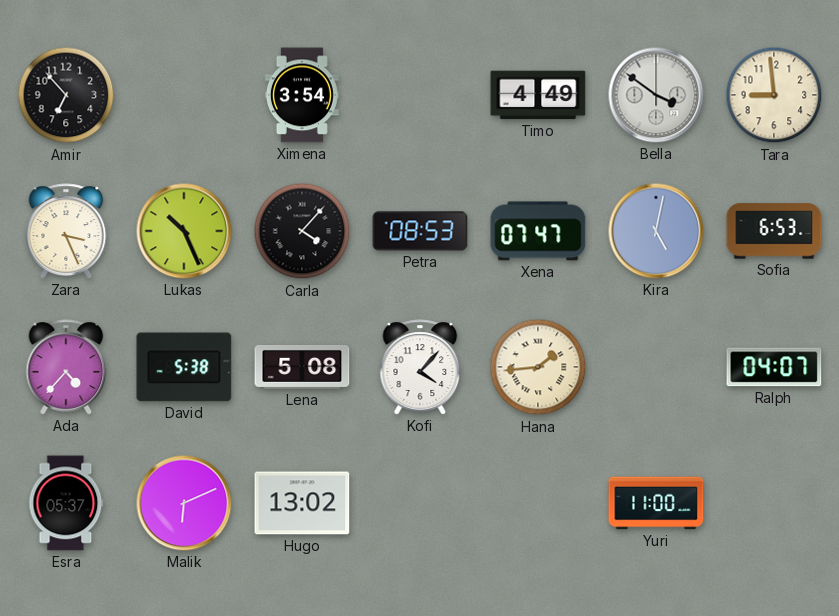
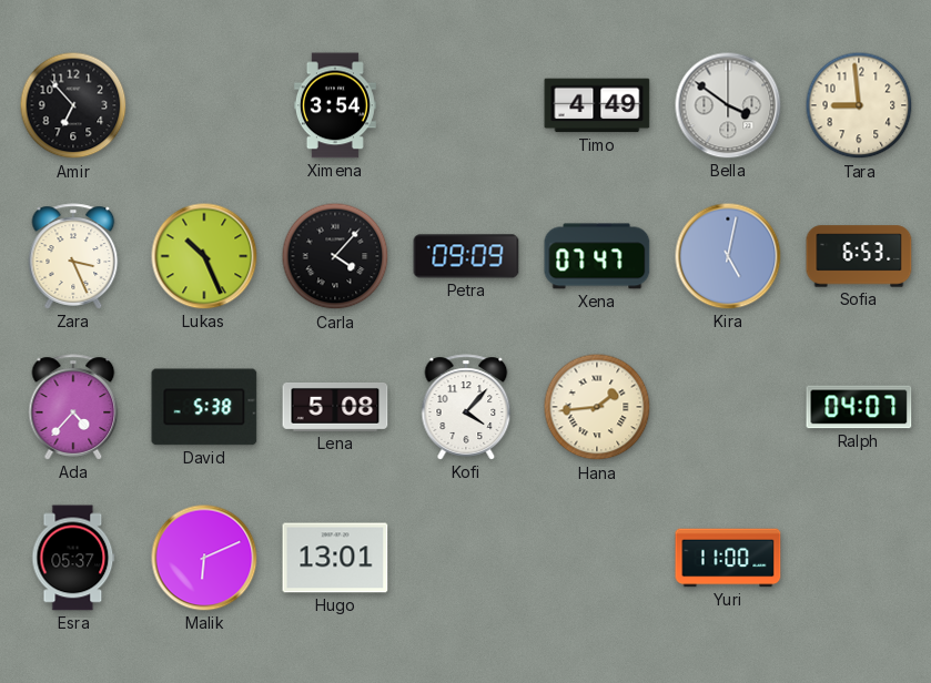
Petra: 08:53 -> 09:09 (466, 256)
Hugo: 13:02 -> 13:01 (335, 558)
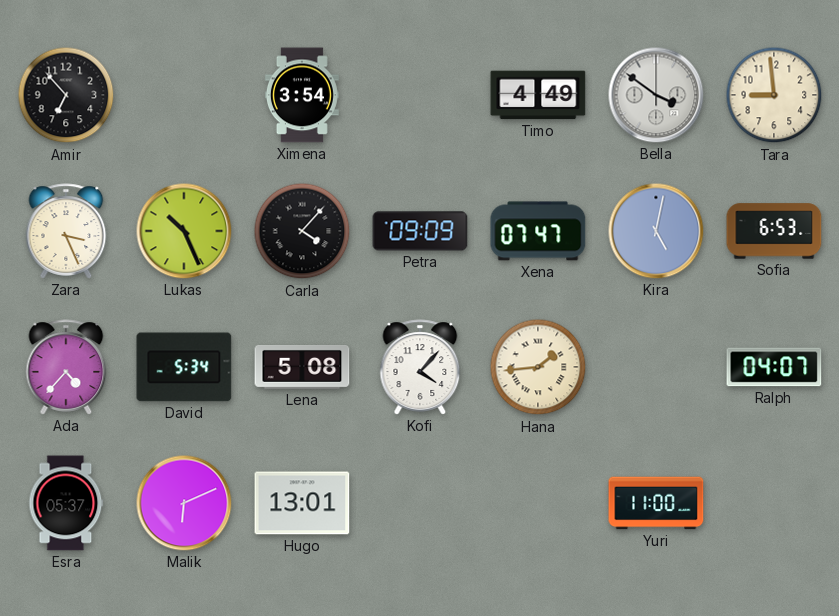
David: 5:38 -> 5:34 (184, 367)
